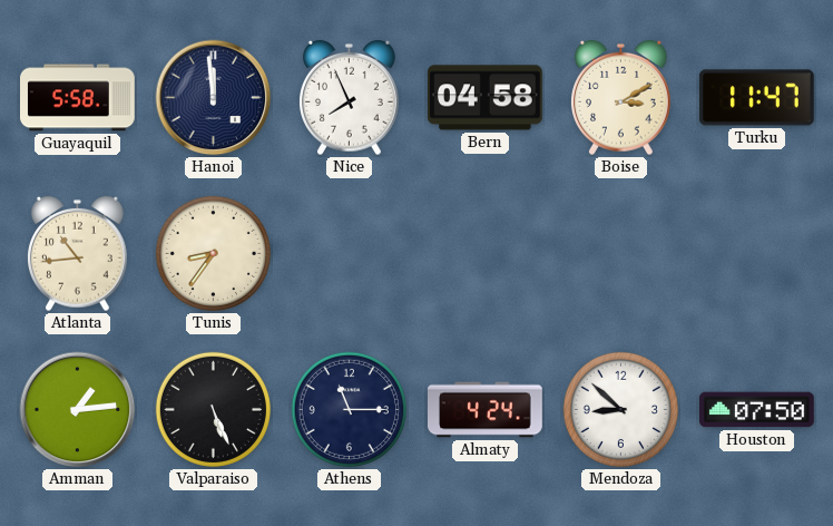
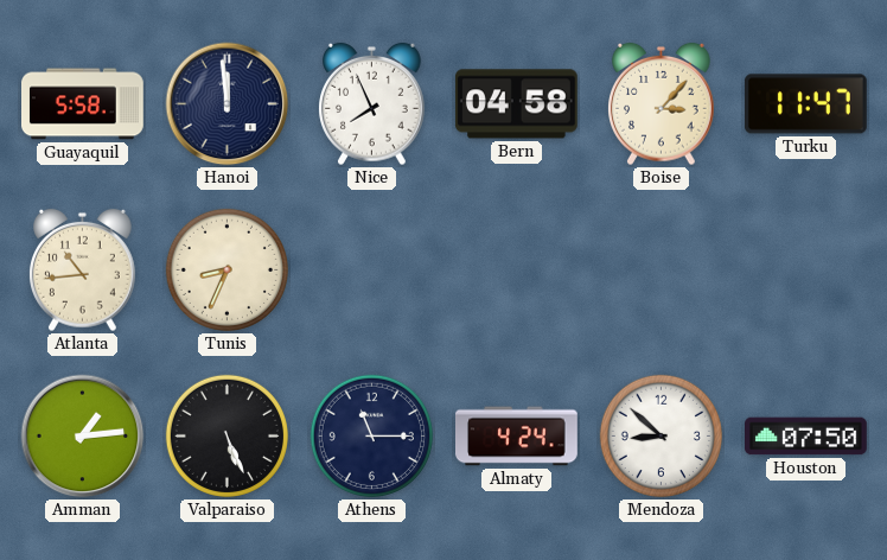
Boise: 3:10 -> 3:07 (662, 104)
Tunis: 8:36 -> 8:34 (226, 269)
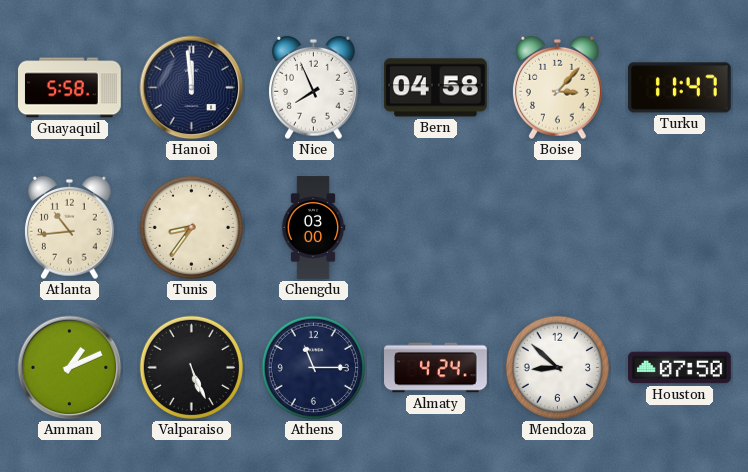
Tunis: 8:34 -> 8:36 (191, 227)
Chengdu: none -> 03:00 (313, 228)
Amman: 1:14 -> 1:11 (70, 368)
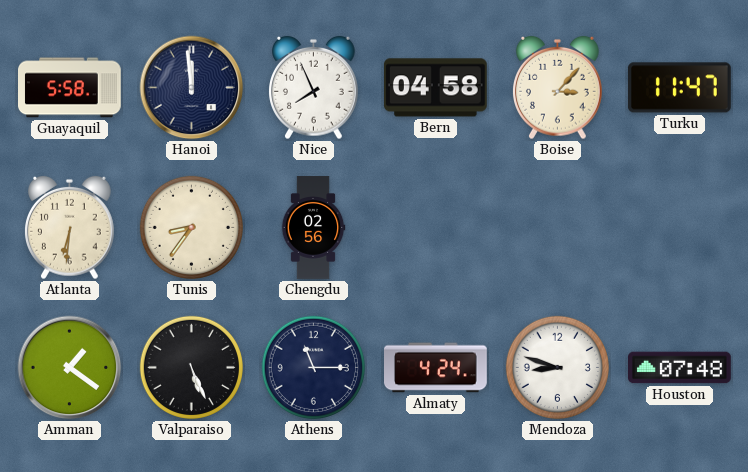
Atlanta: 10:44 -> 6:31 (70, 228)
Chengdu: 03:00 -> 02:56 (313, 228)
Amman: 1:11 -> 1:21 (70, 368)
Mendoza: 8:52 -> 8:48 (557, 367)
Houston: 07:50 -> 07:48 (680, 368)
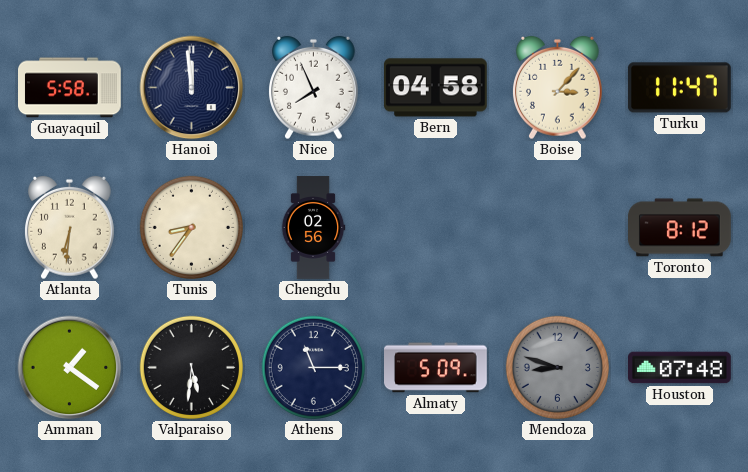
Toronto: none -> 8:12 (680, 228)
Valparaiso: 5:26 -> 5:31 (191, 367)
Almaty: 4:24 -> 5:09 (436, 368)
Mendoza dial: white -> grey (557, 367)
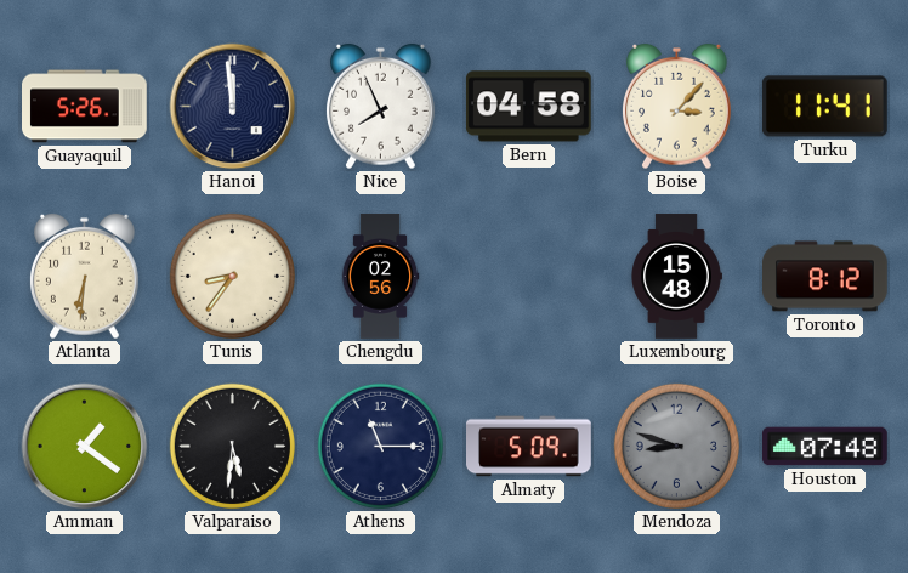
Guayaquil: 5:58 -> 5:26 (85, 107)
Turku: 11:47 -> 11:41 (824, 107)
Luxembourg: none -> 15:48 (676, 277)
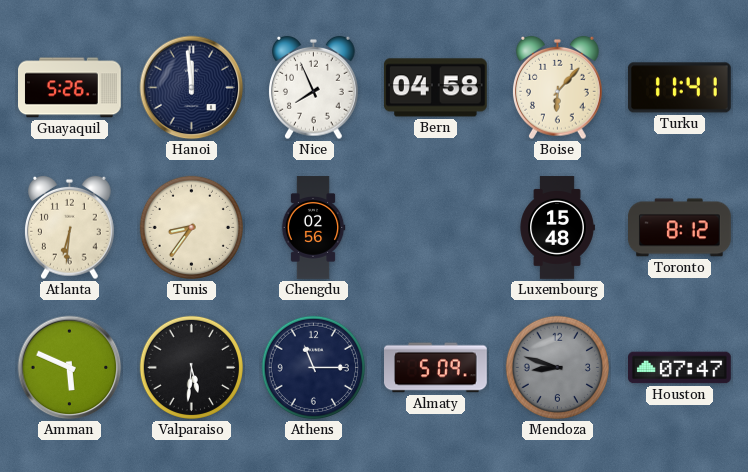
Boise: 3:07 -> 6:07 (558, 88)
Amman: 1:21 -> 5:49 (70, 368)
Houston: 07:48 -> 07:47 (680, 368)
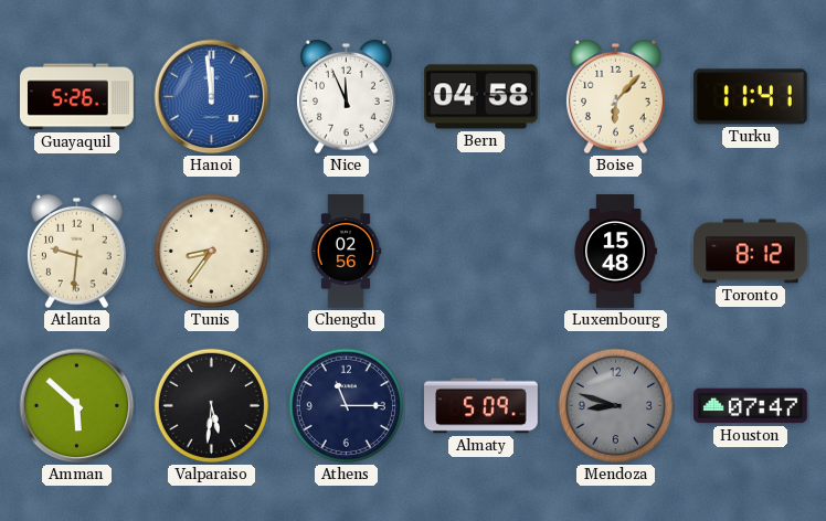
Hanoi dial: navy -> blue (212, 97)
Nice: 7:56 -> 11:56 (347, 97)
Atlanta: 6:31 -> 9:31 (77, 252)
Amman: 5:49 -> 5:52 (77, 406)
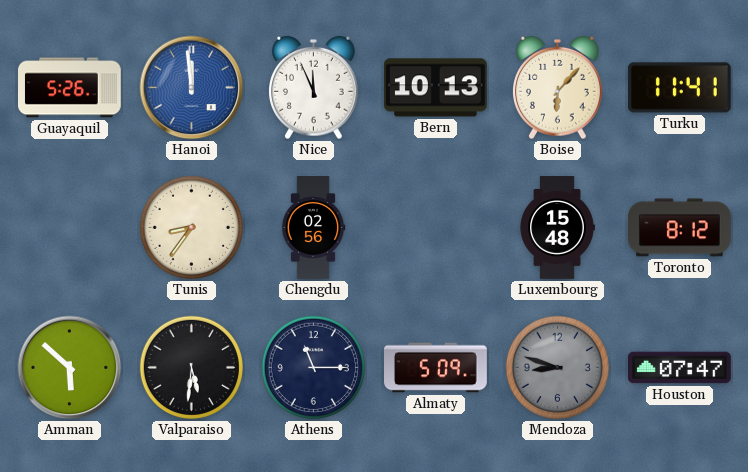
Bern: 04:58 -> 10:13 (435, 88)
Atlanta: 9:31 -> none (77, 252)
